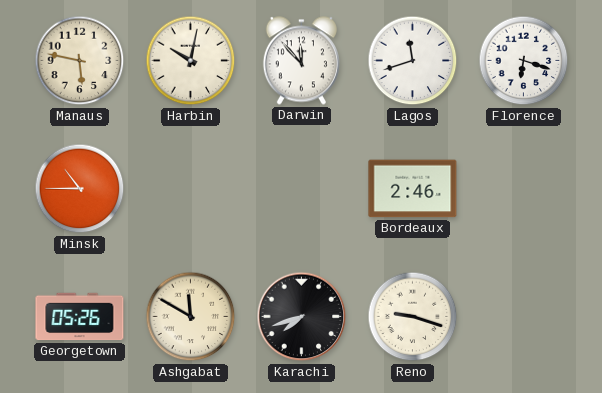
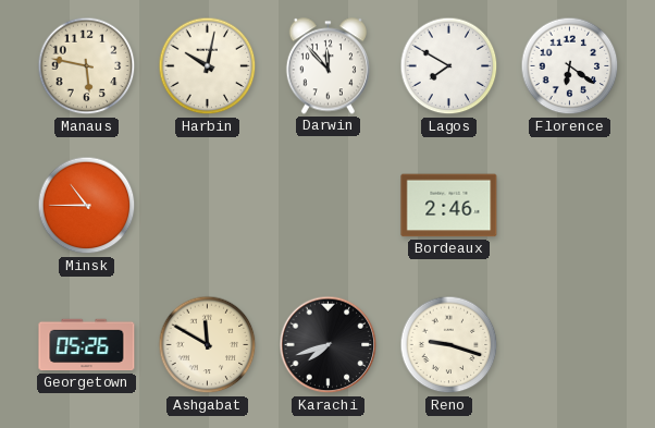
Lagos: 11:42 -> 7:50 (449, 66)
Florence: 6:18 -> 6:21 (570, 66)
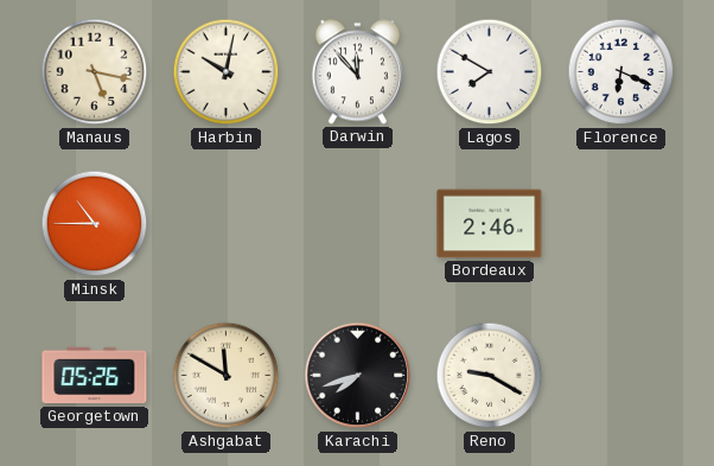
Manaus: 5:47 -> 5:17 (95, 72)
Florence: 6:21 -> 6:19 (621, 72)
Reno: 9:18 -> 9:20 (490, 376)
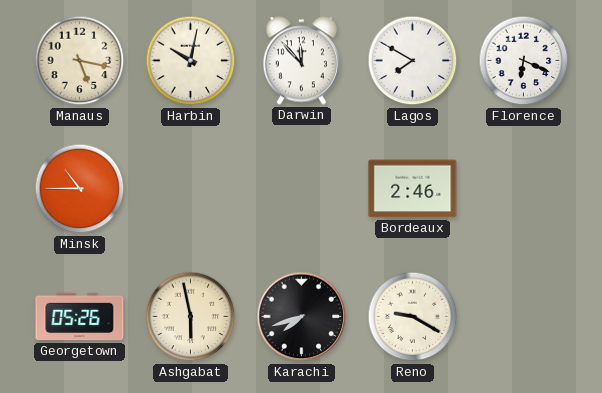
Ashgabat: 11:50 -> 5:58 (191, 317)
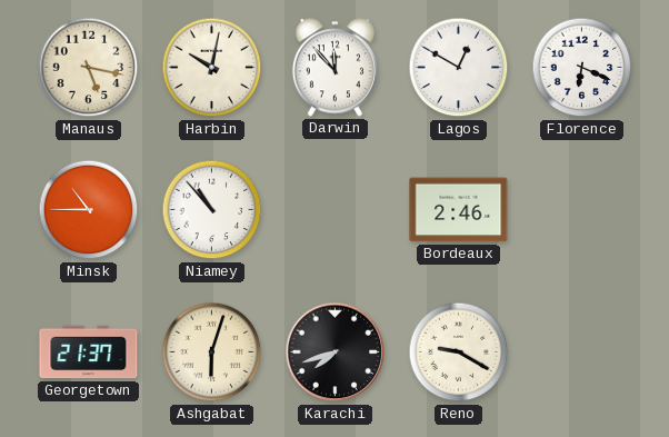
Lagos: 7:50 -> 12:50 (459, 68)
Niamey: none -> 10:53 (212, 210)
Georgetown: 05:26 -> 21:37 (89, 352)
Ashgabat: 5:58 -> 6:03 (212, 352)
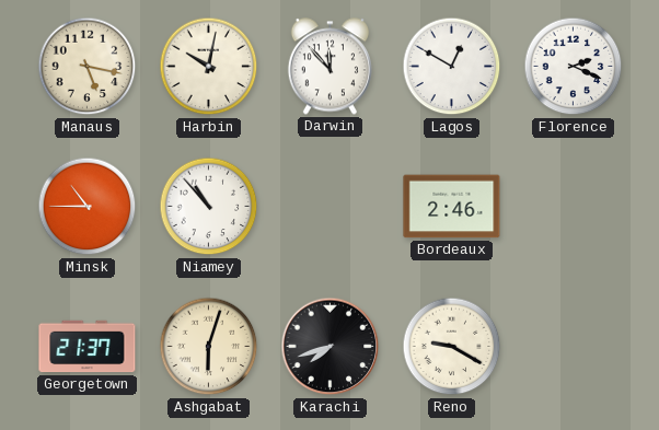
Florence: 6:19 -> 2:19 (574, 67)
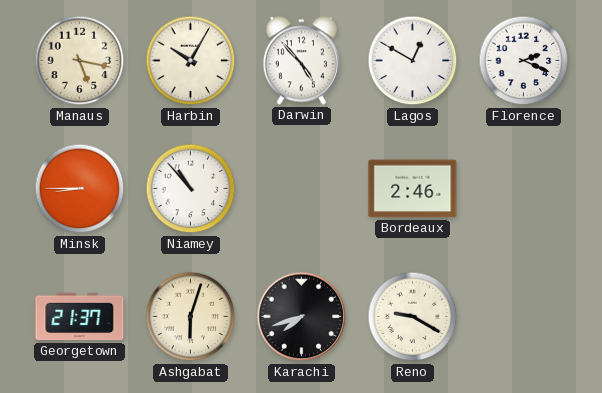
Harbin: 10:02 -> 10:05 (191, 61)
Darwin: 11:53 -> 4:53 (301, 61)
Minsk: 10:45 -> 8:45 (80, 189)
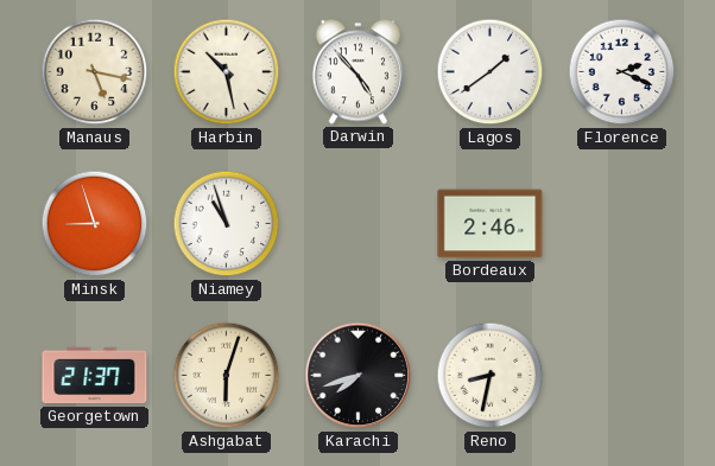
Harbin: 10:05 -> 10:28 (227, 72)
Lagos: 12:50 -> 1:39 (491, 72)
Minsk: 8:45 -> 8:57 (95, 224)
Niamey: 10:53 -> 10:57 (227, 224)
Reno: 9:20 -> 8:32 (491, 376)
